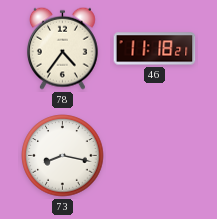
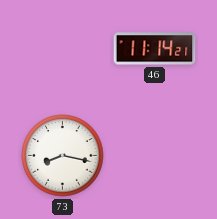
78: 4:36 -> none (62, 48)
46: 11:18 -> 11:14 (155, 49)
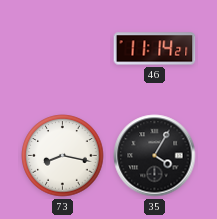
35: none -> 4:05 (155, 156)
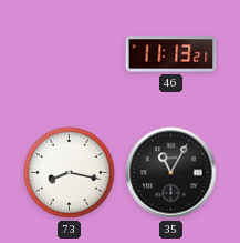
46: 11:14 -> 11:13 (171, 54)
35: 4:05 -> 11:05 (171, 173)
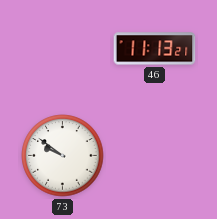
73: 8:17 -> 9:51 (63, 156)
35: 11:05 -> none (171, 173)
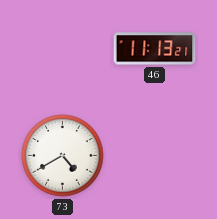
73: 9:51 -> 4:40 (63, 156)
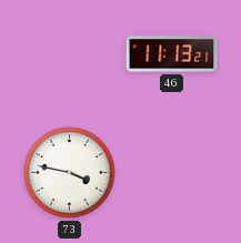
73: 4:40 -> 3:47 (70, 173)
